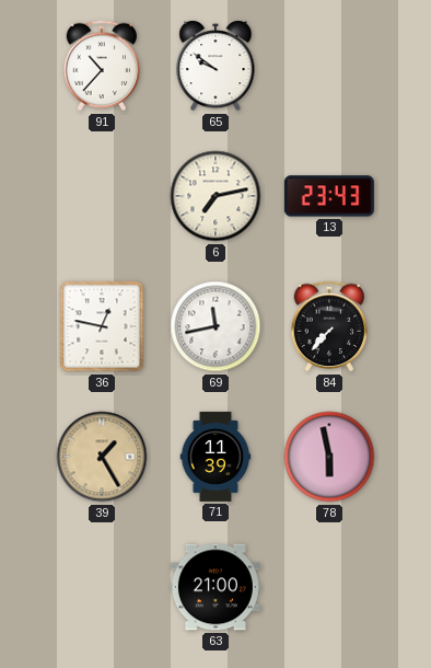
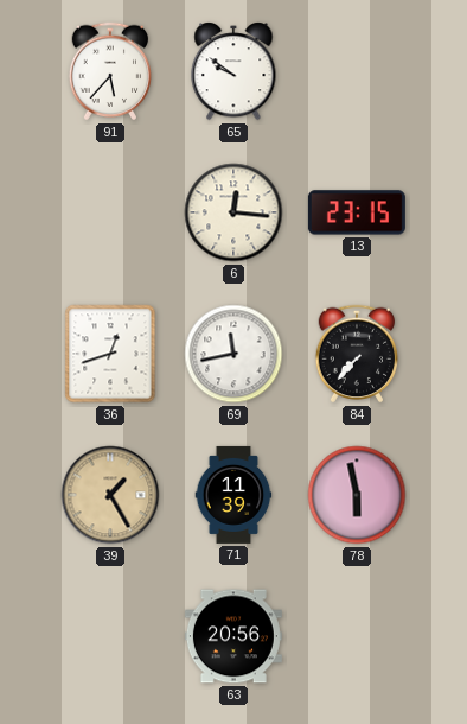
91: 10:37 -> 5:37 (110, 71)
6: 7:13 -> 12:16 (233, 212)
13: 23:43 -> 23:15 (357, 212)
36: 12:47 -> 12:42 (110, 354)
63: 21:00 -> 20:56 (233, 636)
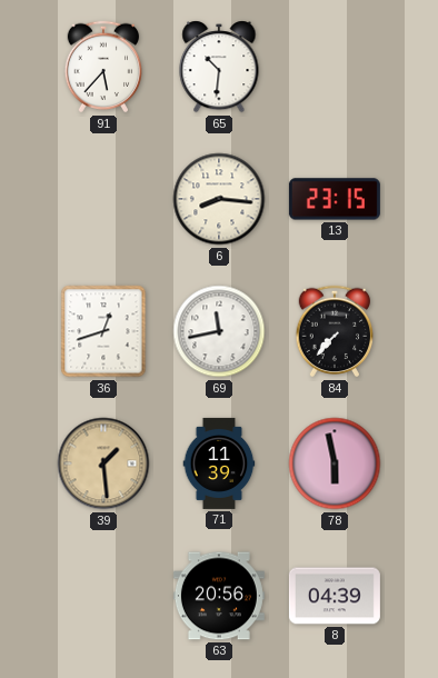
65: 9:51 -> 10:31 (219, 67)
6: 12:16 -> 8:16 (219, 199)
39: 1:25 -> 1:29 (103, 463)
8: none -> 04:39 (335, 596)
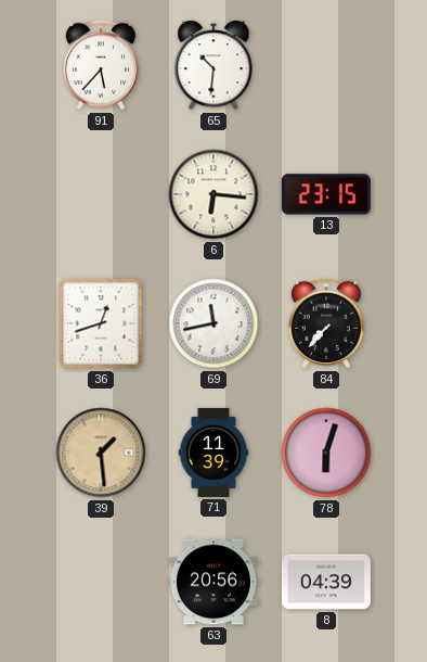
6: 8:16 -> 6:16 (214, 194)
78: 5:58 -> 6:03 (326, 453)
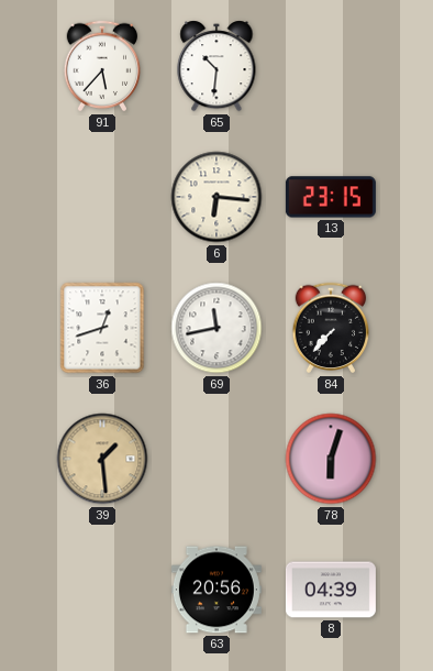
71: 11:39 -> none (214, 453)
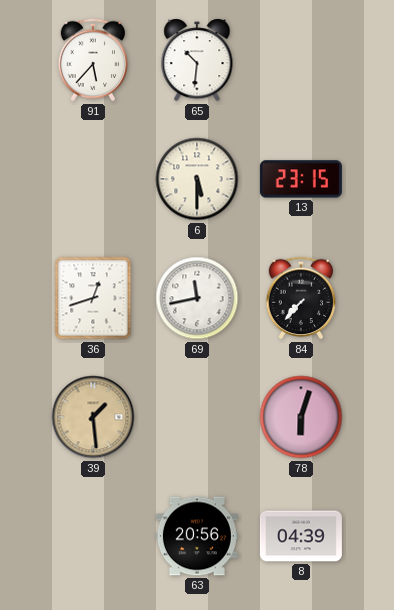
6: 6:16 -> 5:30 (197, 179)
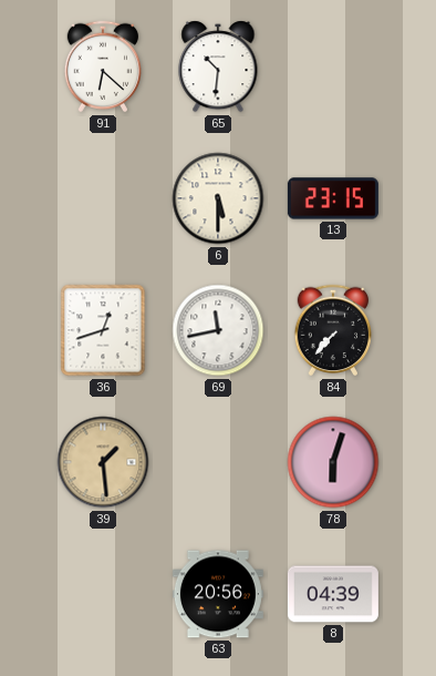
91: 5:37 -> 6:22 (103, 66)
